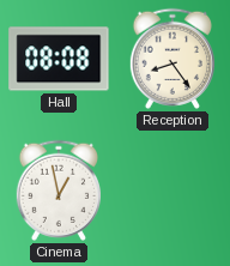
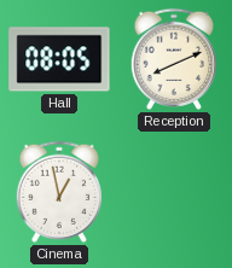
Hall: 08:08 -> 08:05 (59, 59)
Reception: 8:24 -> 8:11 (173, 59)
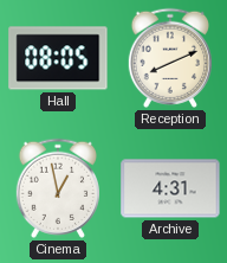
Archive: none -> 4:31 (170, 188)
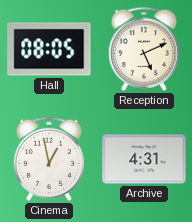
Reception: 8:11 -> 5:11 (143, 49)
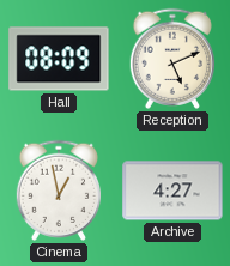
Hall: 08:05 -> 08:09 (59, 59)
Archive: 4:31 -> 4:27 (172, 191)
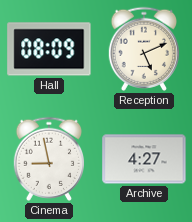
Cinema: 12:58 -> 8:58 (48, 159)
